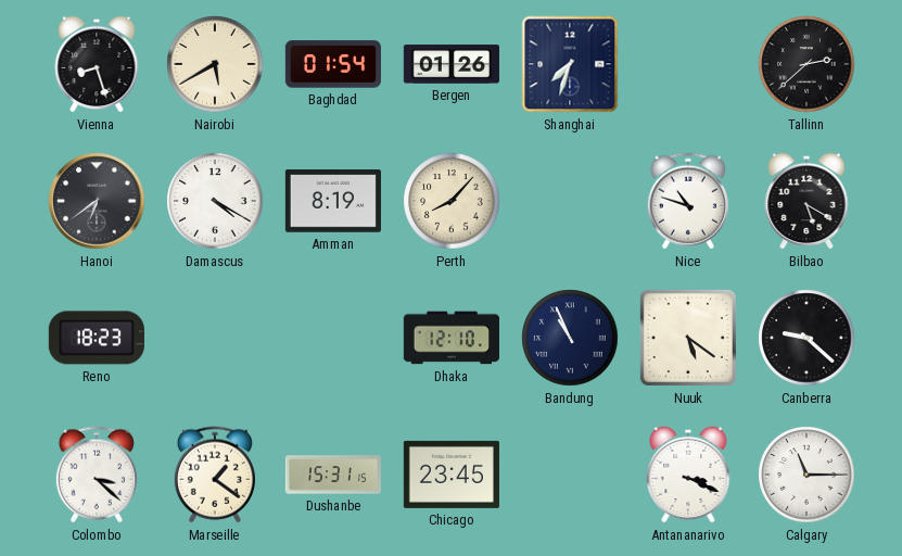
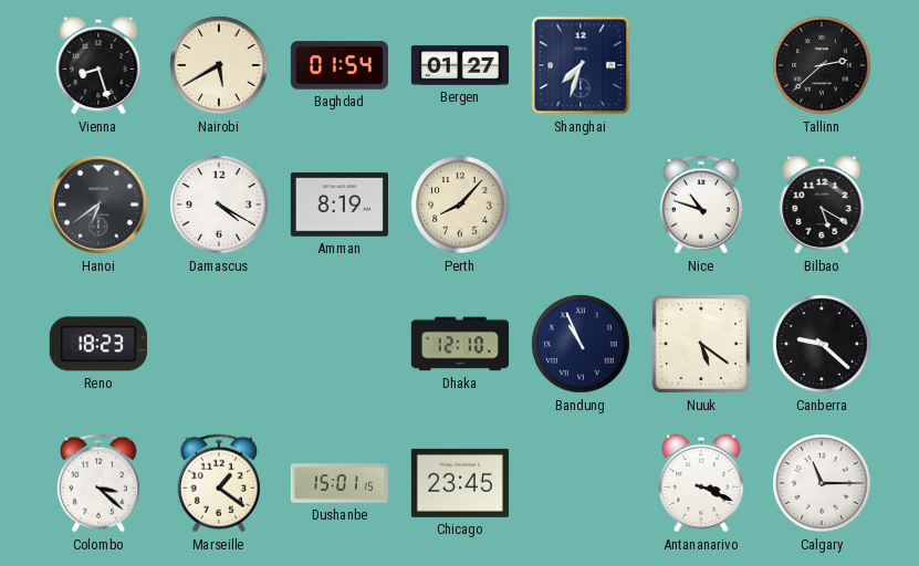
Bergen: 01:26 -> 01:27 (459, 65)
Dushanbe: 15:31 -> 15:01 (338, 483)
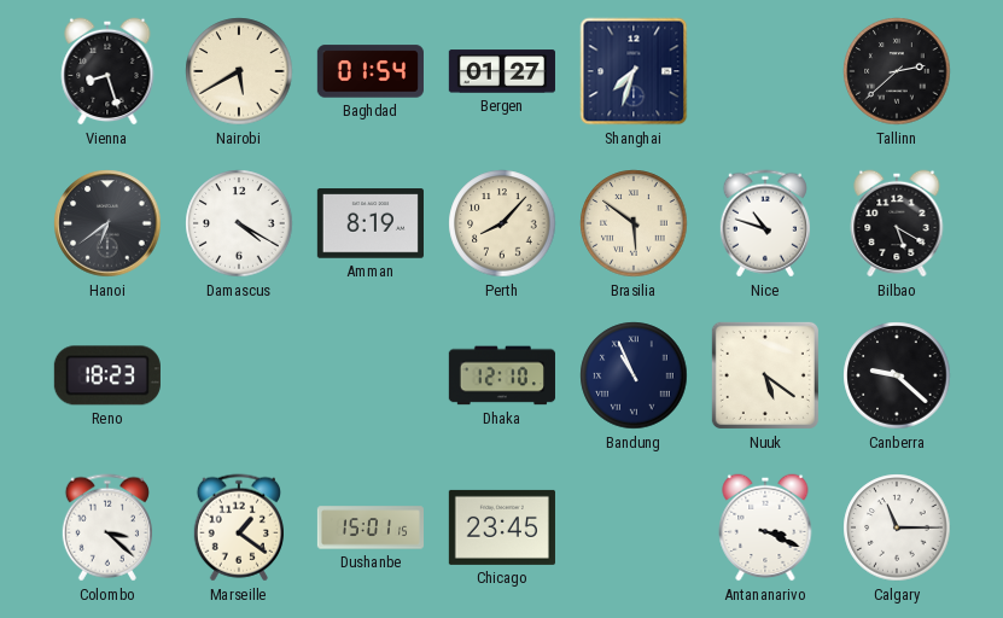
Brasilia: none -> 5:51 (634, 223)
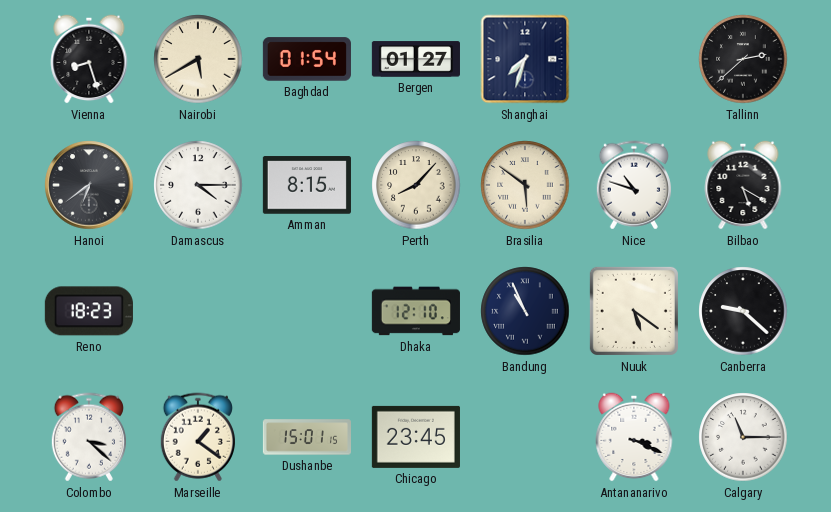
Damascus: 4:20 -> 4:15 (198, 185)
Amman: 8:19 -> 8:15 (307, 185)
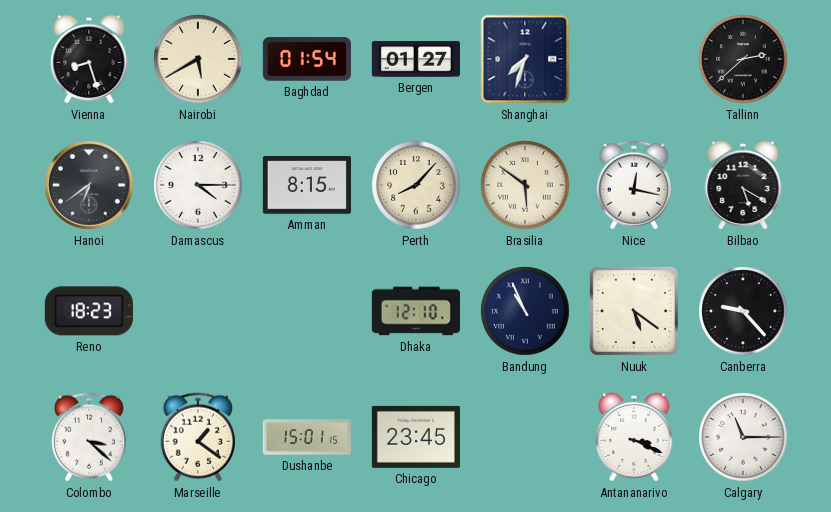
Nice: 10:48 -> 12:17 (634, 185)
Canberra: 9:22 -> 9:23 (743, 311)
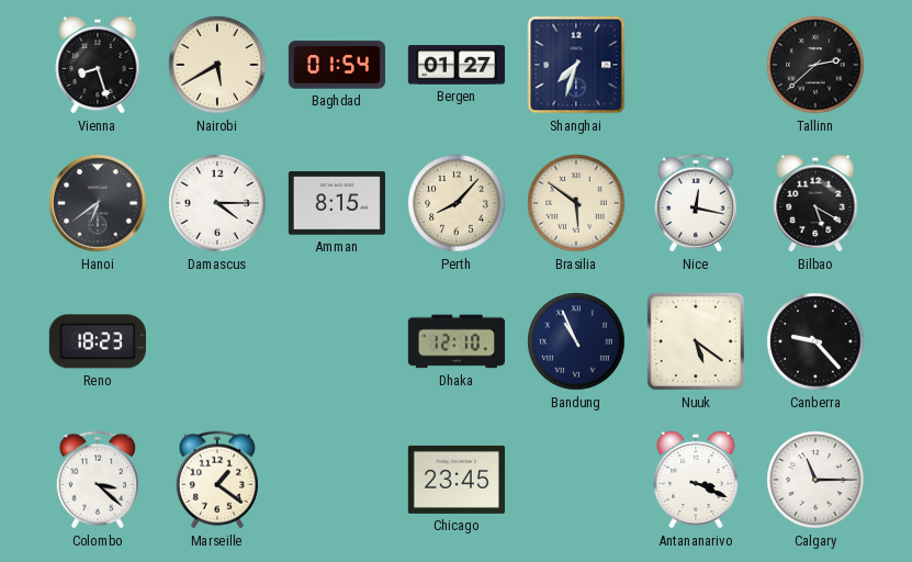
Dushanbe: 15:01 -> none (306, 437)
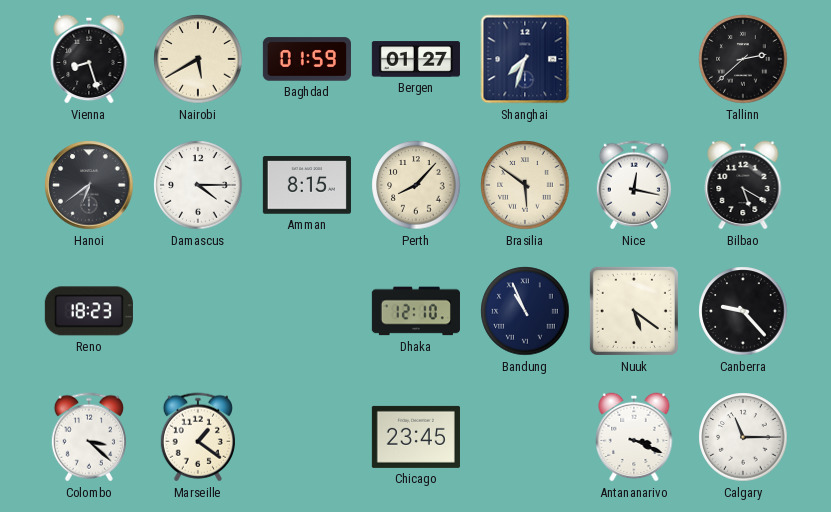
Baghdad: 01:54 -> 01:59 (307, 59)
